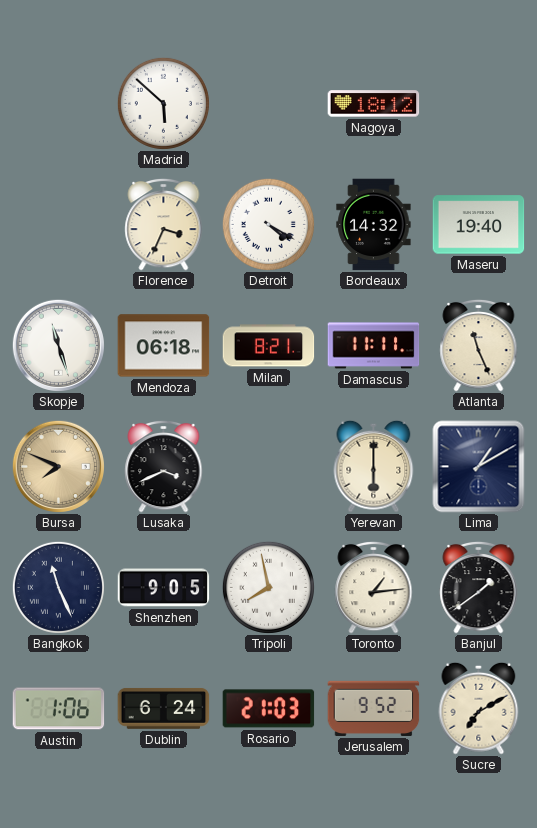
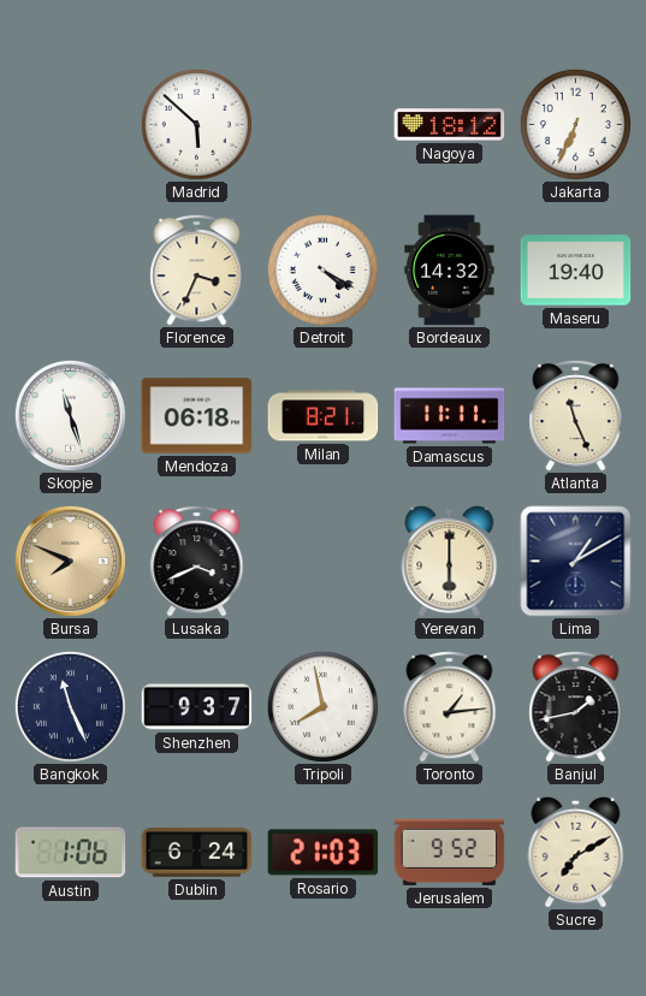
Jakarta: none -> 6:34 (575, 124)
Shenzhen: 9:05 -> 9:37 (197, 707)
Banjul: 1:39 -> 1:43 (576, 706)
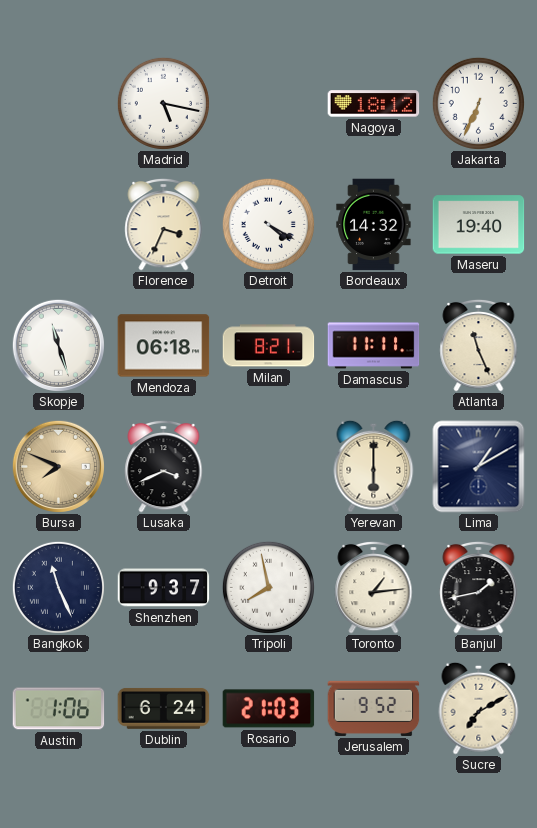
Madrid: 5:52 -> 5:17 (163, 103)
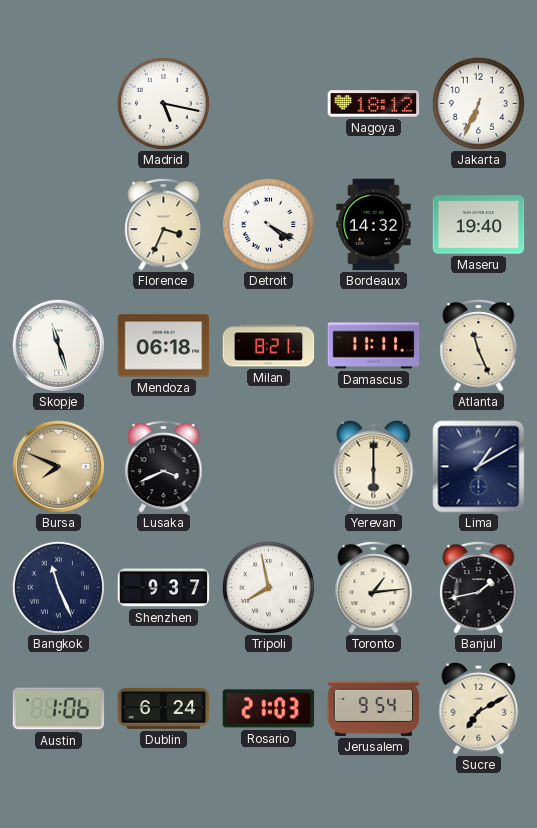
Jerusalem: 9:52 -> 9:54 (374, 708)
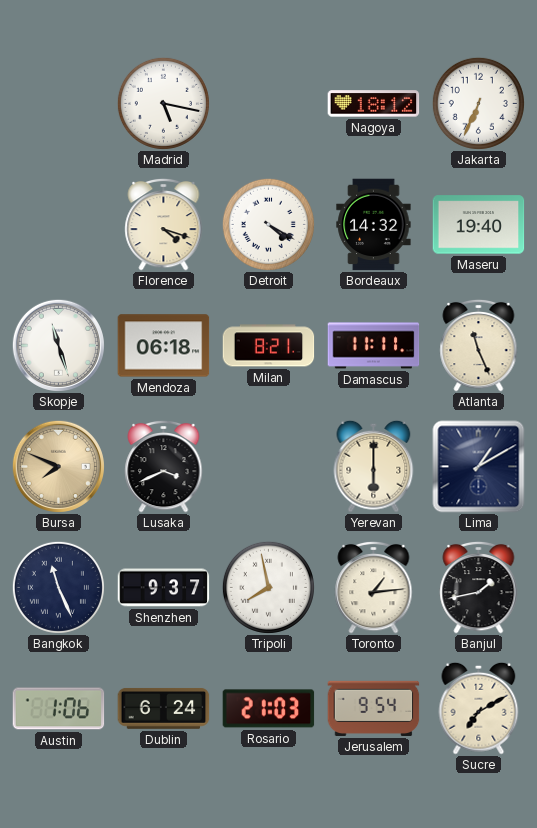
Florence: 3:34 -> 4:18 (164, 224)
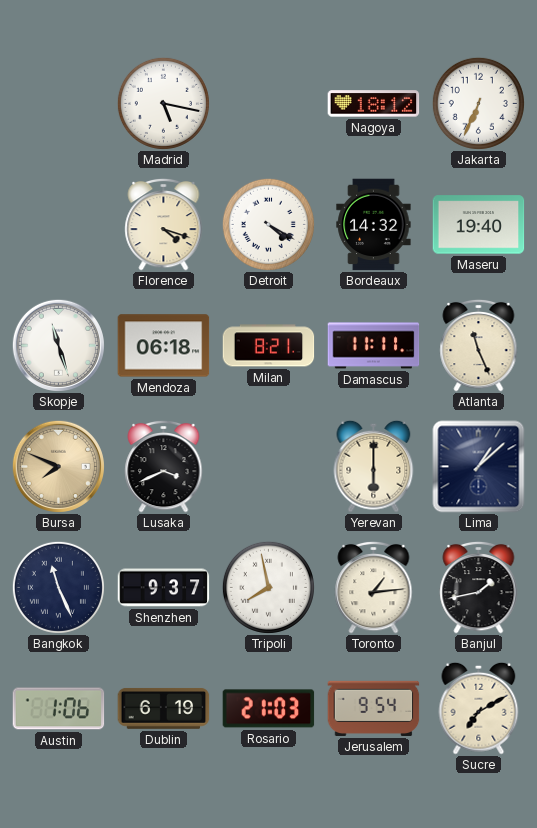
Lima: 1:10 -> 1:08 (479, 467)
Dublin: 6:24 -> 6:19 (164, 708)
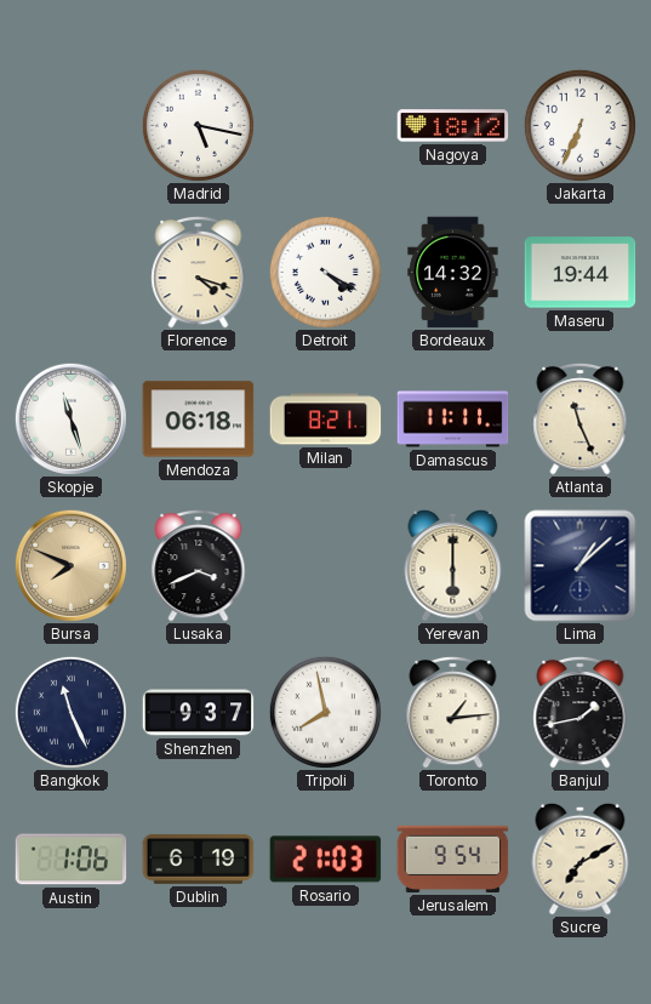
Maseru: 19:40 -> 19:44 (581, 273)
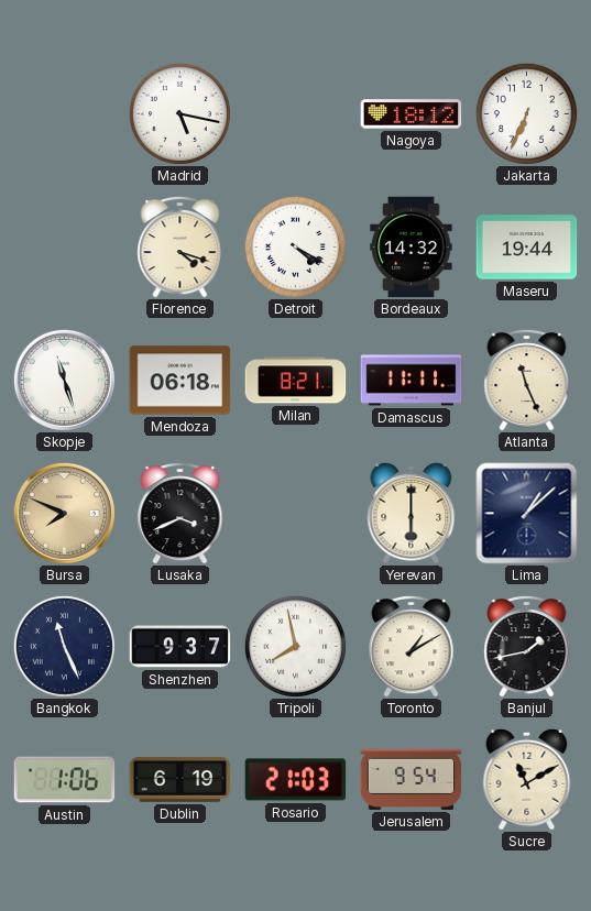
Toronto: 1:14 -> 1:10 (412, 646)
Sucre: 7:10 -> 11:10 (527, 779)
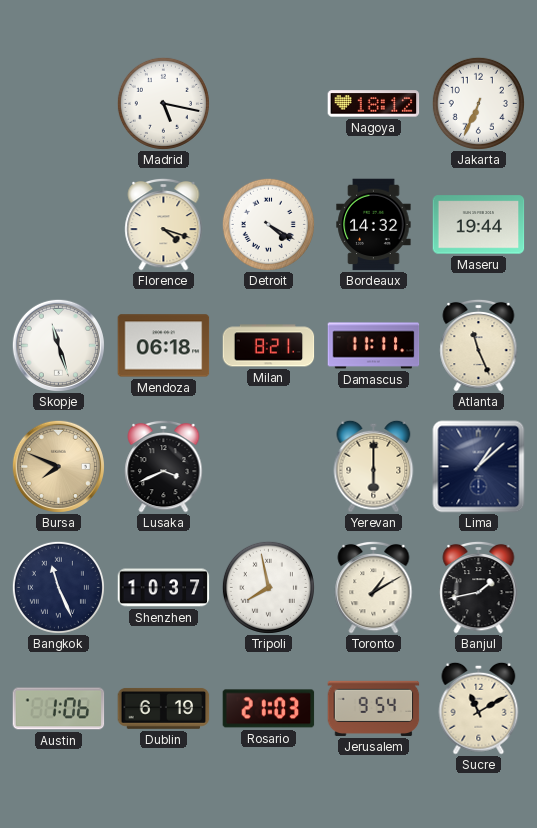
Shenzhen: 9:37 -> 10:37 (164, 588)
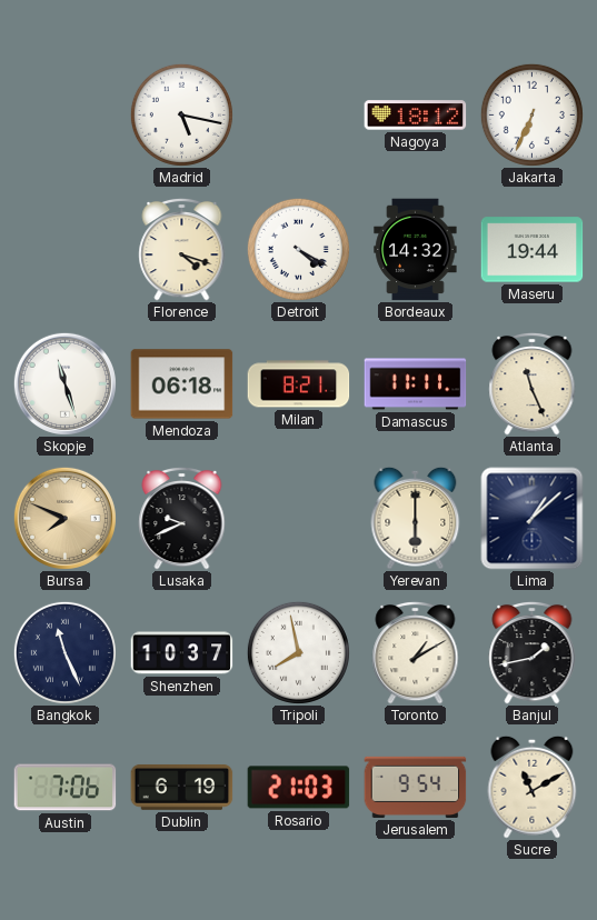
Lusaka: 3:41 -> 9:41 (182, 518)
Austin: 1:06 -> 7:06 (66, 788)
